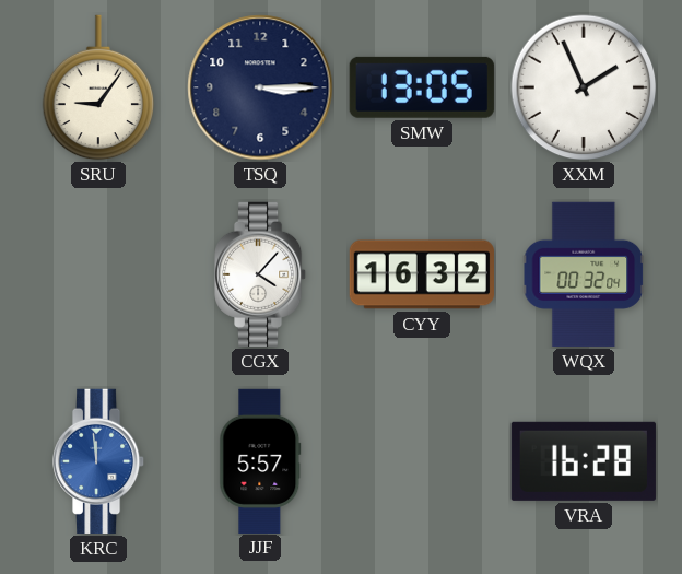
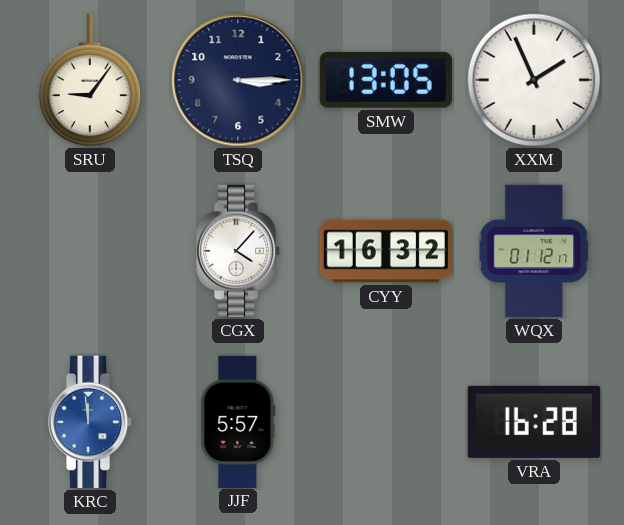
WQX: 00:32 -> 01:12 (533, 251)
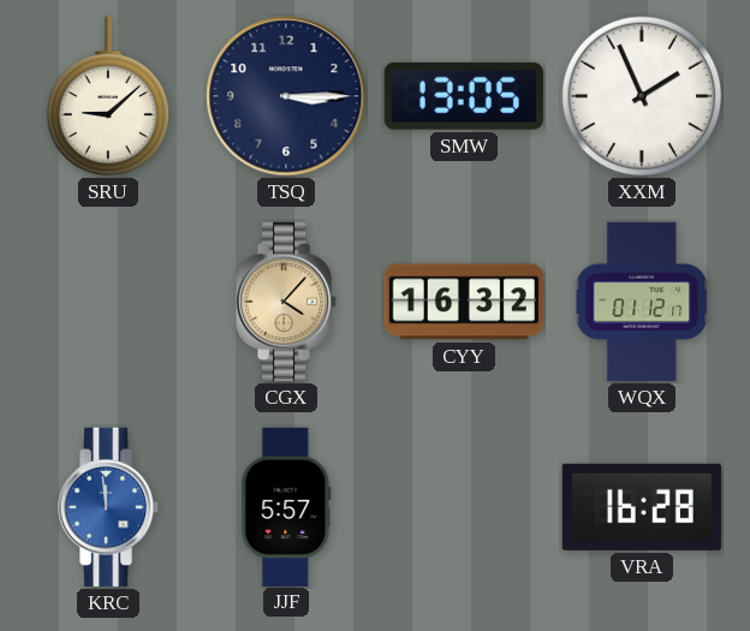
SRU: 9:06 -> 9:08 (108, 96)
CGX dial: white -> champagne (287, 302)
